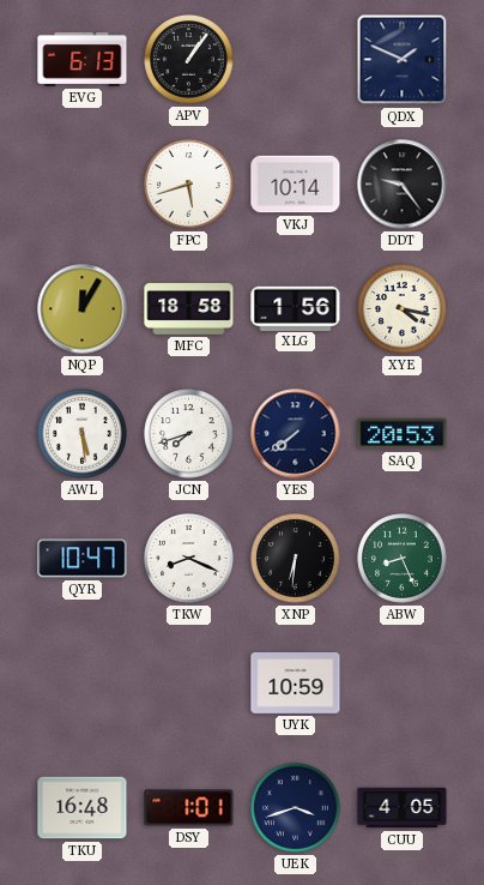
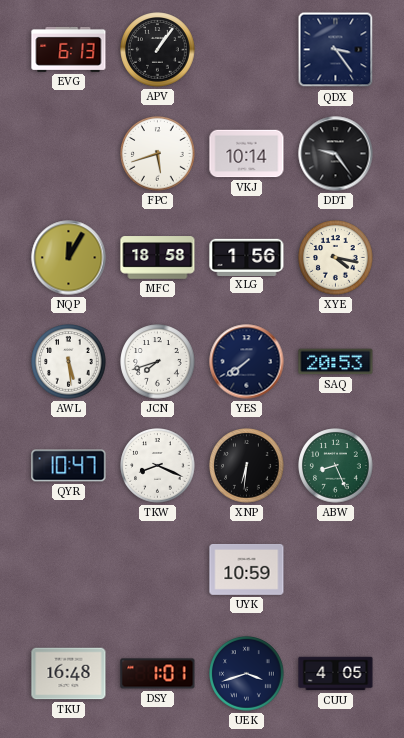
QDX: 1:49 -> 3:24 (336, 50)
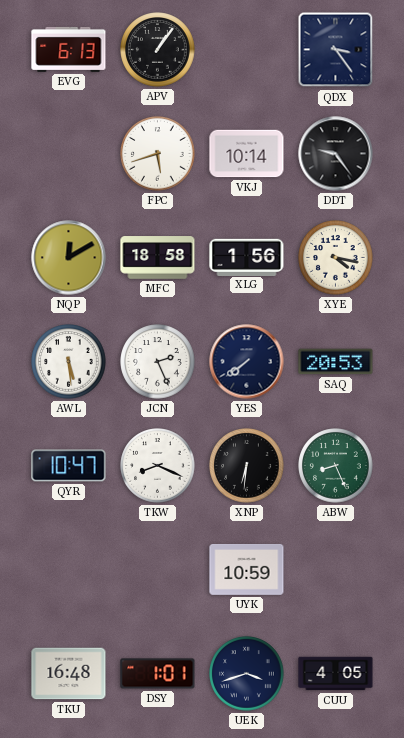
NQP: 12:05 -> 12:10 (69, 258)
JCN: 7:42 -> 2:26 (158, 362)
